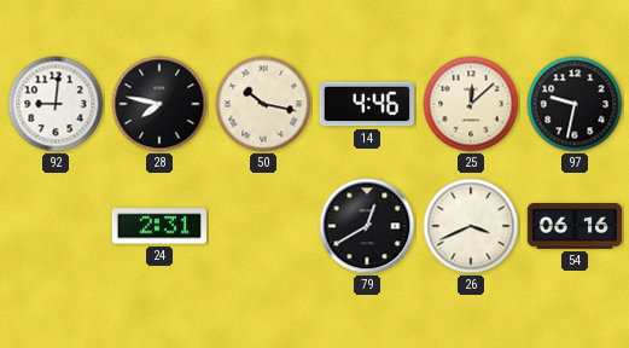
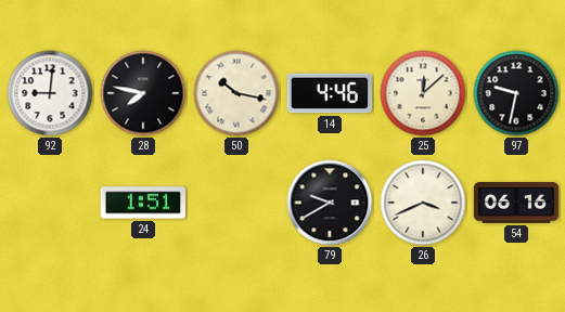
24: 2:31 -> 1:51 (142, 203)
79: 12:40 -> 9:40 (330, 203)
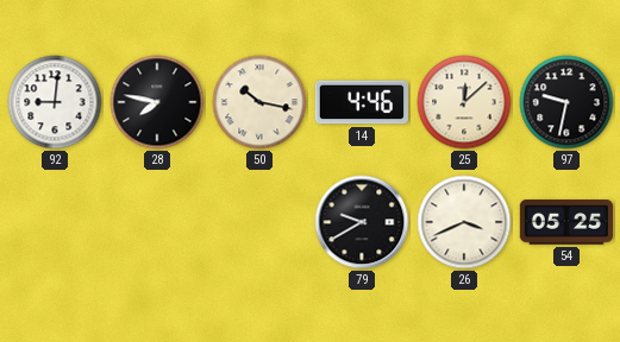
24: 1:51 -> none (142, 203)
54: 06:16 -> 05:25 (565, 222)
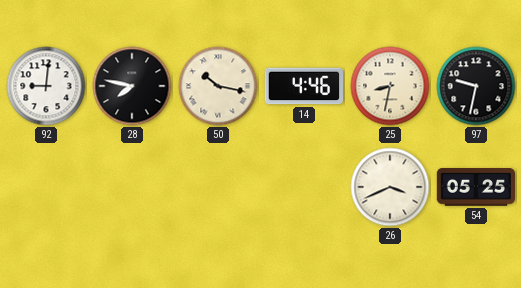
25: 12:08 -> 8:32 (390, 86)
79: 9:40 -> none (362, 222)
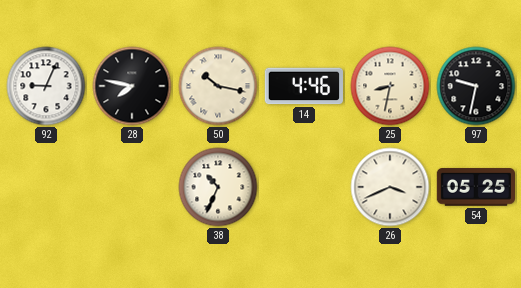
92: 9:01 -> 9:04 (46, 86)
38: none -> 10:34 (218, 187)
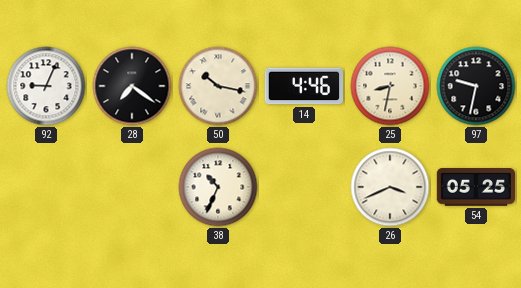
28: 7:47 -> 7:21 (132, 86)
